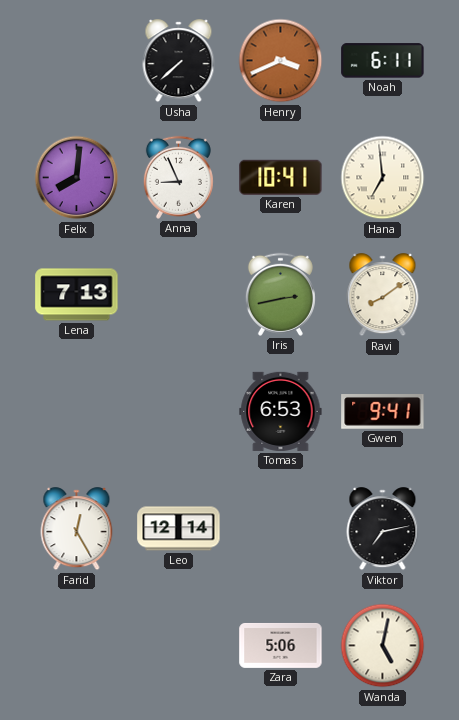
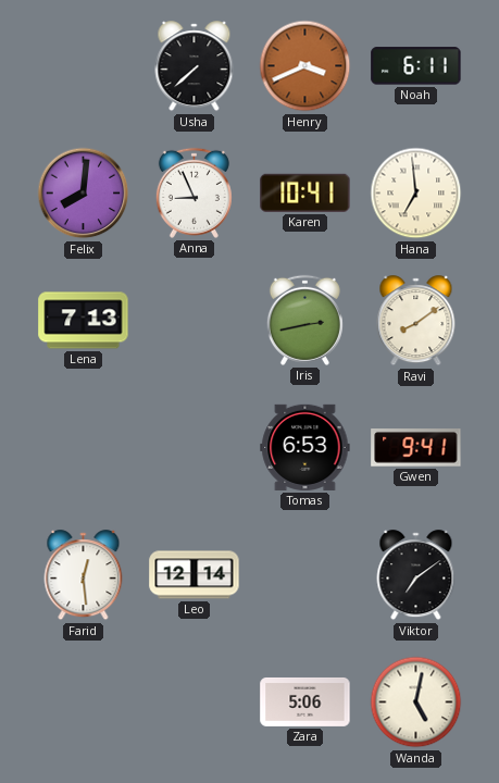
Farid: 12:25 -> 12:29 (84, 575)
Viktor: 7:13 -> 7:09 (416, 575)
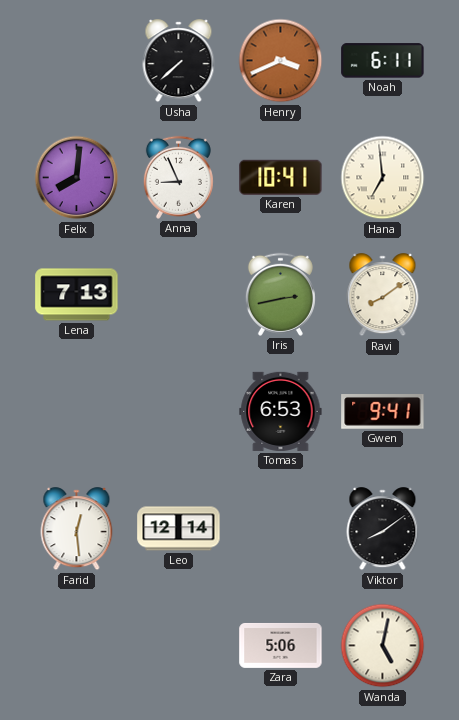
Viktor: 7:09 -> 8:09 (383, 529)
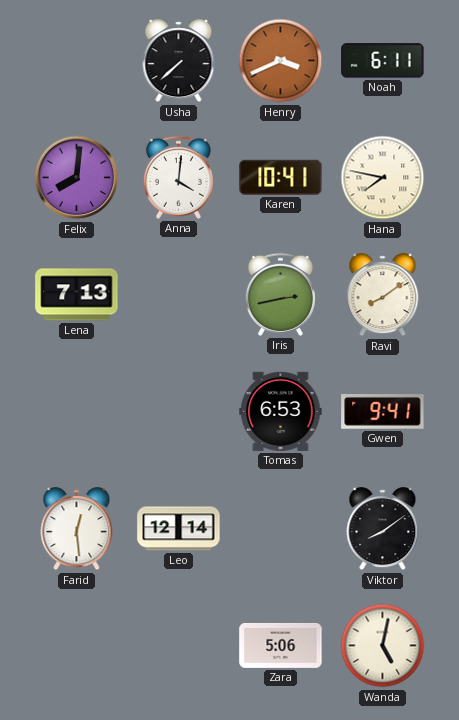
Anna: 8:56 -> 4:01 (178, 177)
Hana: 6:59 -> 7:47 (383, 178)
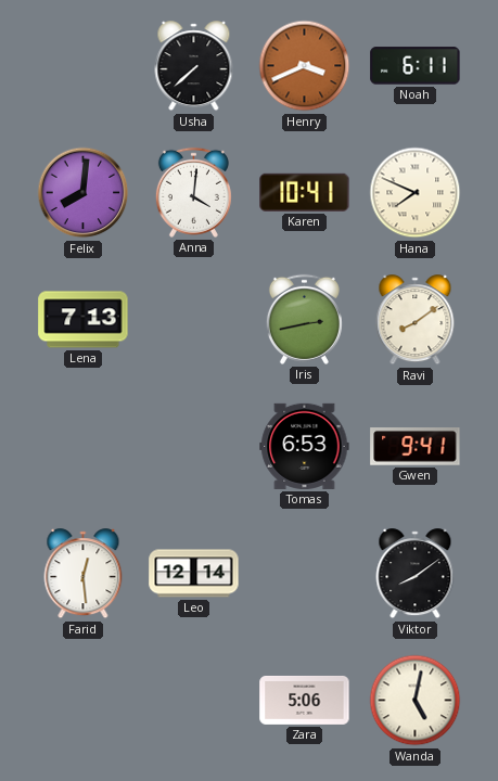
Hana: 7:47 -> 7:49 (416, 193)
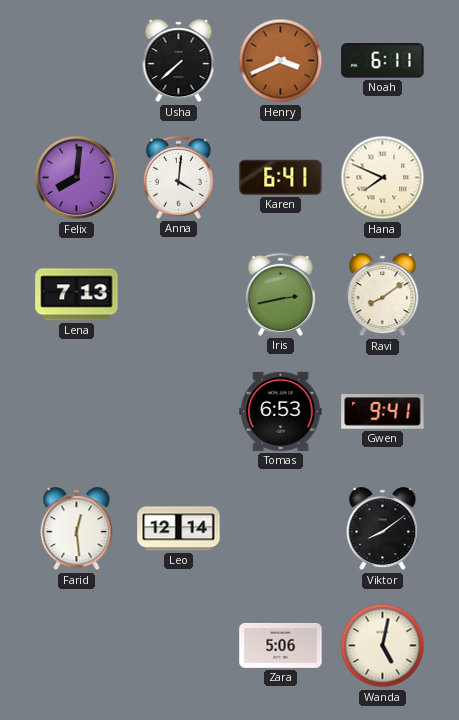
Karen: 10:41 -> 6:41 (281, 177)
